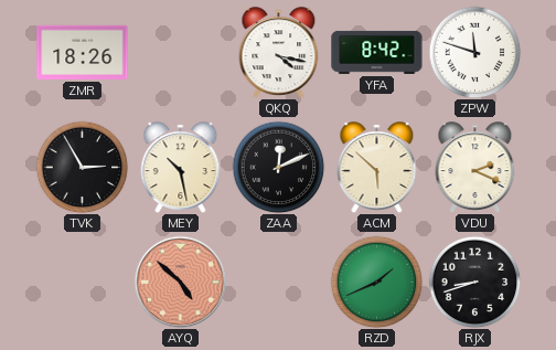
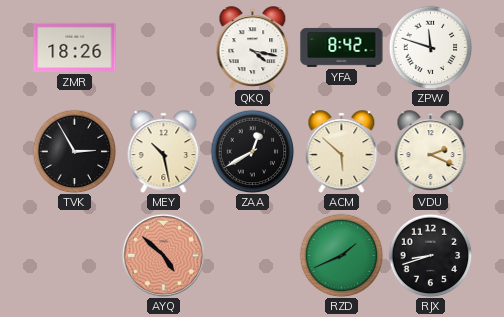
ZAA: 12:11 -> 12:40 (252, 151)
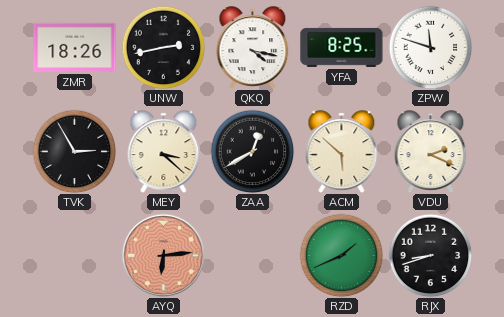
UNW: none -> 2:43 (163, 47)
YFA: 8:42 -> 8:25 (342, 47)
MEY: 10:28 -> 3:22 (164, 151)
AYQ: 4:52 -> 6:14 (163, 255)
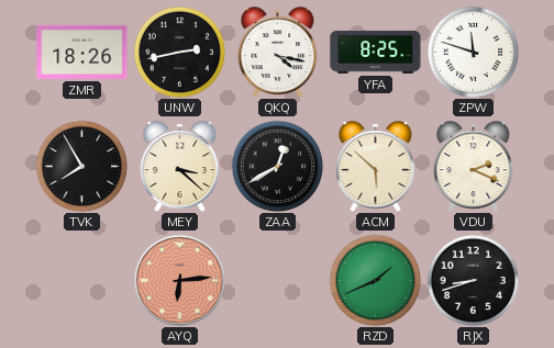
TVK: 2:55 -> 7:55 (81, 166)
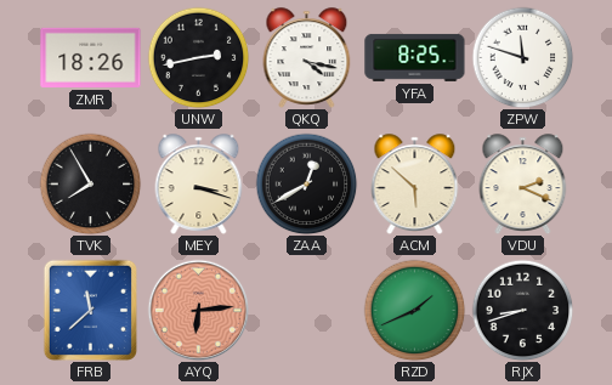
MEY: 3:22 -> 3:18 (199, 183)
FRB: none -> 11:38 (90, 310)
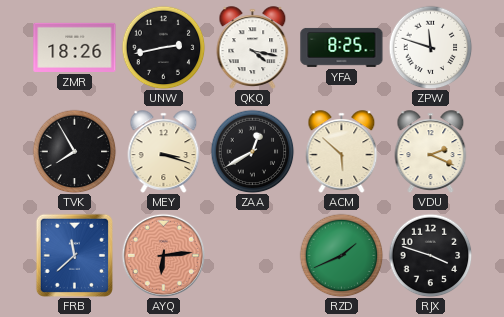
RJX: 8:42 -> 3:48 (430, 255)
